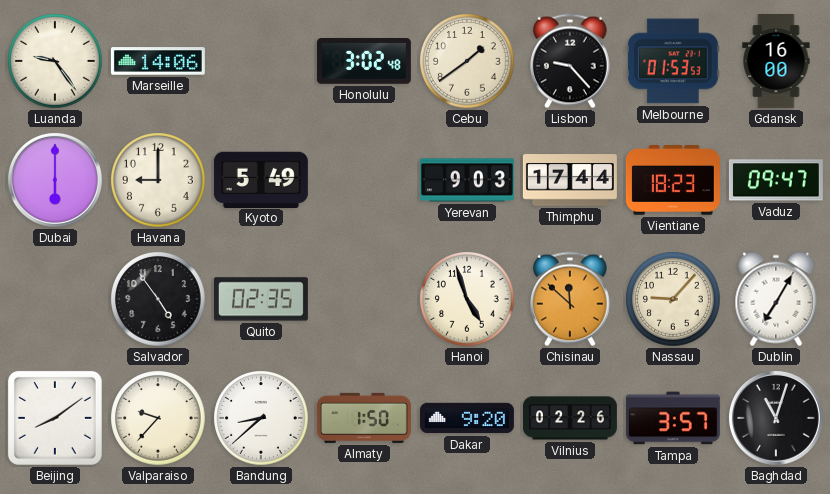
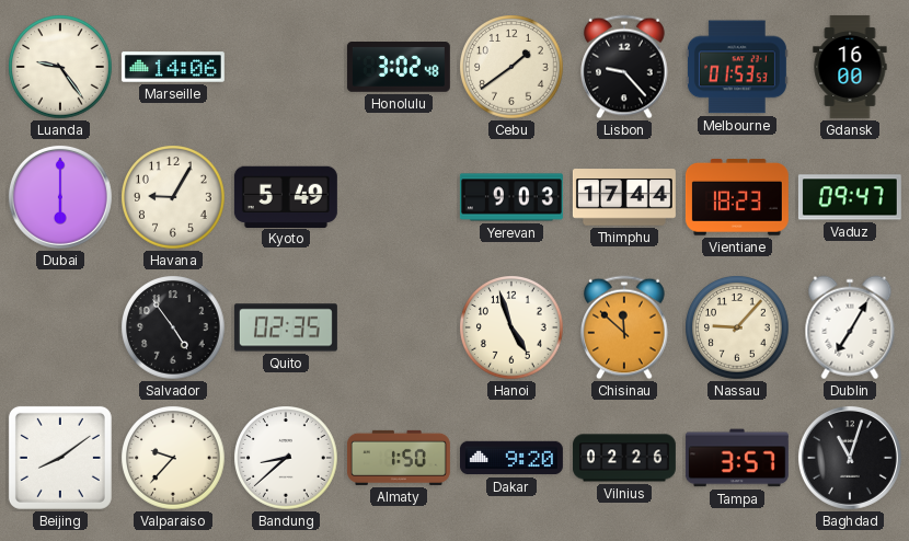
Havana: 9:00 -> 9:05 (173, 197)
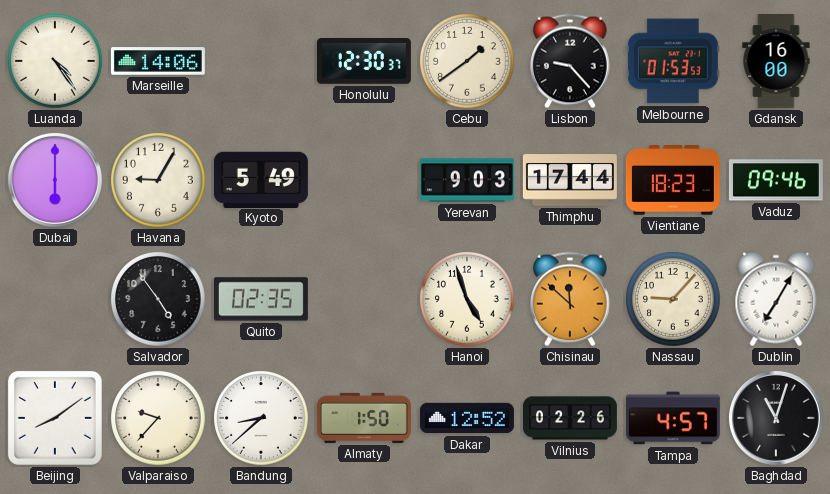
Luanda: 9:24 -> 4:24 (55, 61)
Honolulu: 3:02 -> 12:30 (364, 62)
Vaduz: 09:47 -> 09:46 (776, 180)
Dakar: 9:20 -> 12:52 (467, 418)
Tampa: 3:57 -> 4:57 (673, 418)
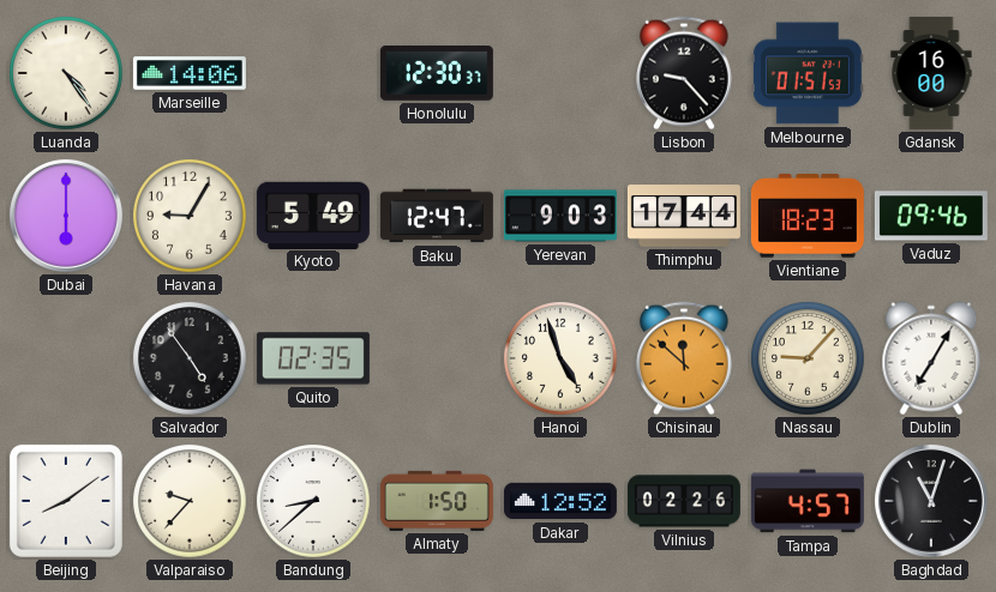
Cebu: 1:39 -> none (467, 61)
Melbourne: 01:53 -> 01:51 (808, 73)
Baku: none -> 12:47 (437, 216)
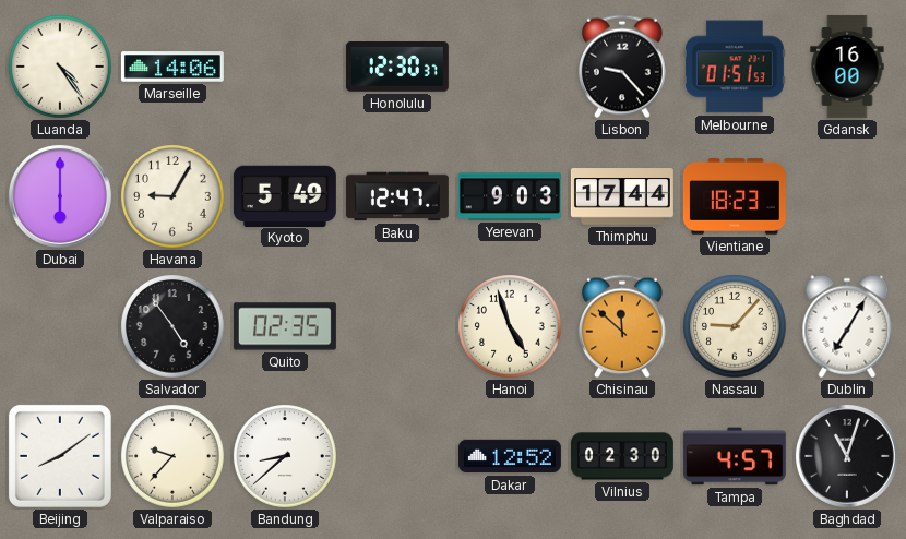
Vaduz: 09:46 -> none (931, 216)
Almaty: 1:50 -> none (437, 501)
Vilnius: 02:26 -> 02:30 (622, 456)
